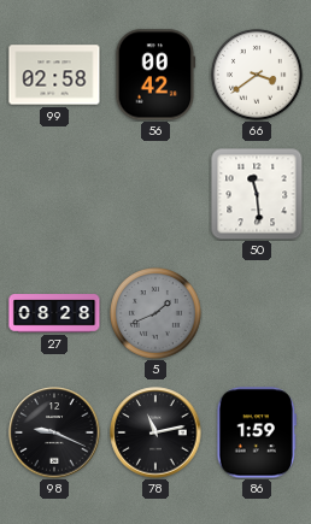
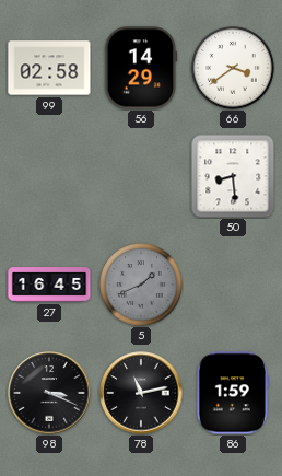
56: 00:42 -> 14:29 (141, 68)
50: 11:29 -> 8:29 (233, 176)
27: 08:28 -> 16:45 (49, 285)
98: 9:19 -> 3:19 (49, 393)
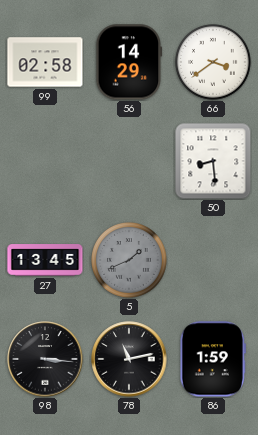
27: 16:45 -> 13:45 (45, 260)
98: 3:19 -> 3:16 (45, 359)
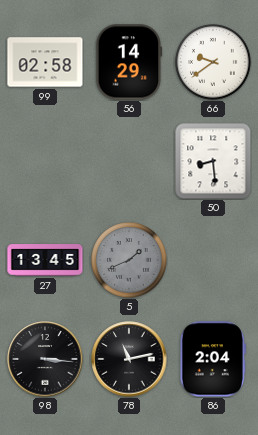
66: 3:39 -> 9:39 (214, 63)
86: 1:59 -> 2:04 (212, 359)
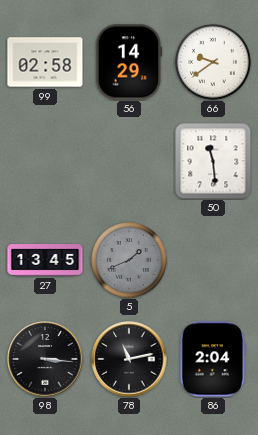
50: 8:29 -> 11:29 (213, 161)
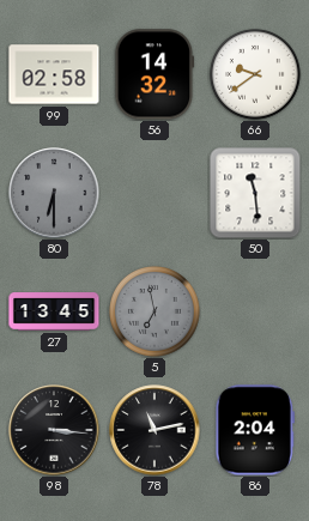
56: 14:29 -> 14:32 (154, 74)
80: none -> 6:30 (54, 193)
5: 1:41 -> 6:58 (156, 313)
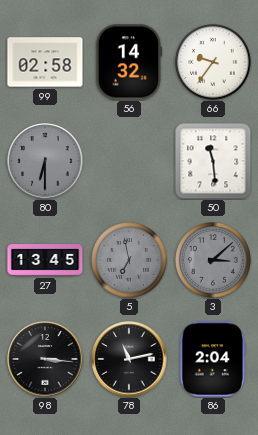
66: 9:39 -> 9:36 (214, 63)
3: none -> 3:08 (214, 261)
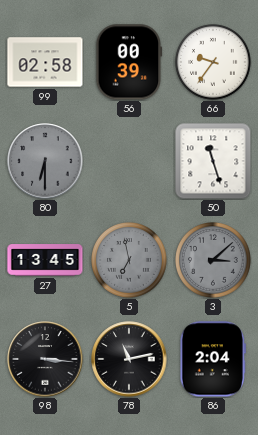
56: 14:32 -> 00:39 (129, 62)
50: 11:29 -> 11:27 (213, 161)
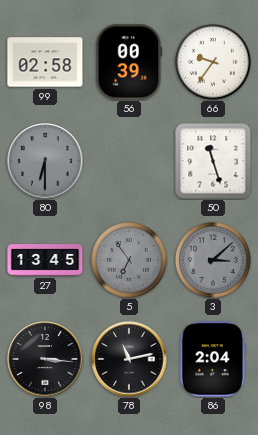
5: 6:58 -> 6:54 (130, 261)
